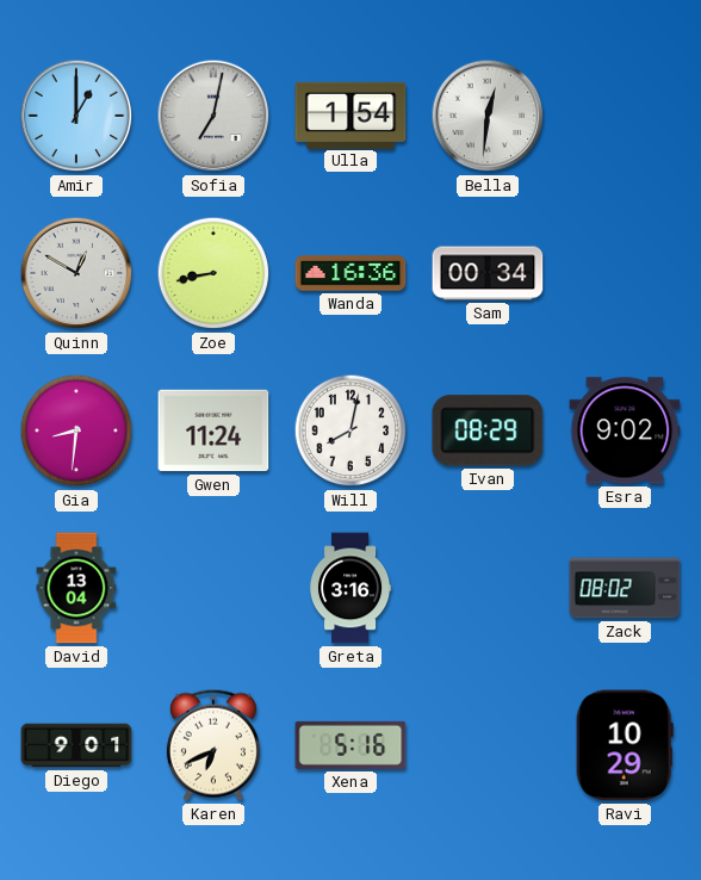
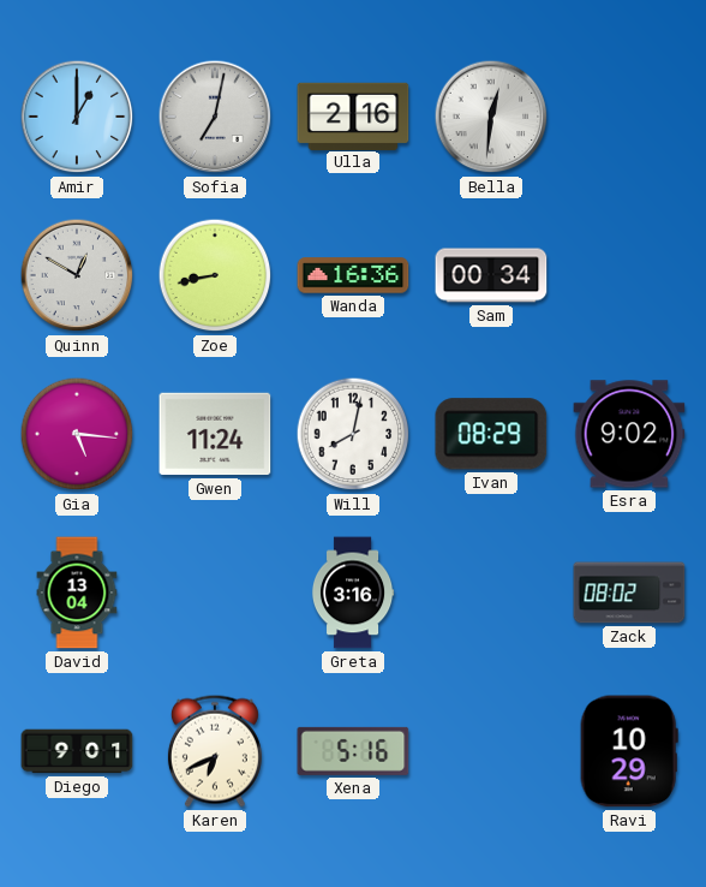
Ulla: 1:54 -> 2:16 (353, 115)
Gia: 8:31 -> 5:16 (77, 434)
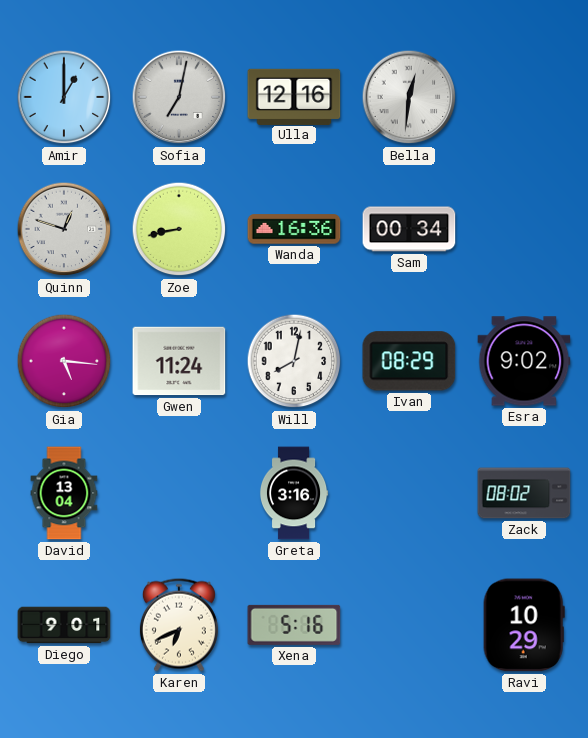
Ulla: 2:16 -> 12:16 (294, 96)
Quinn: 12:50 -> 12:48 (64, 229)
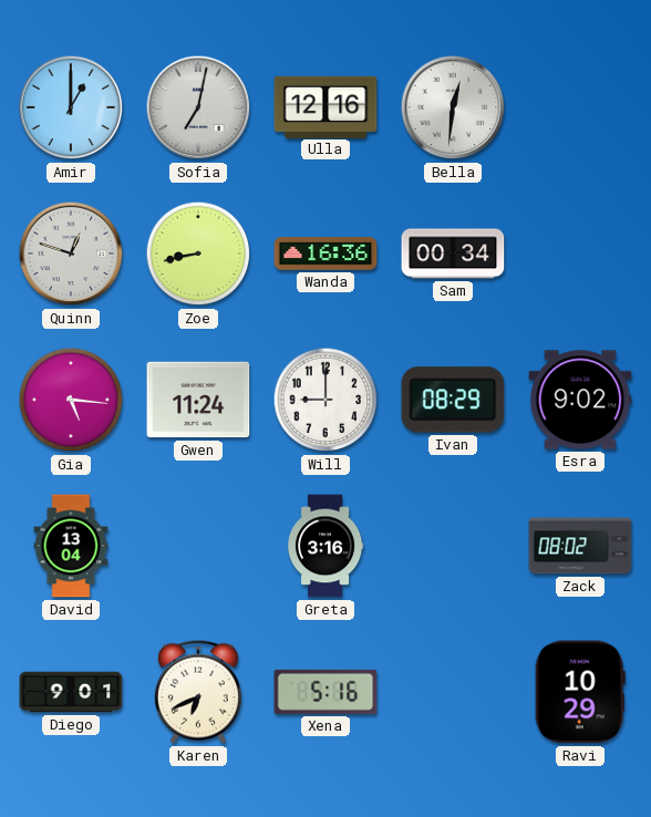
Will: 8:02 -> 9:00 (325, 400)
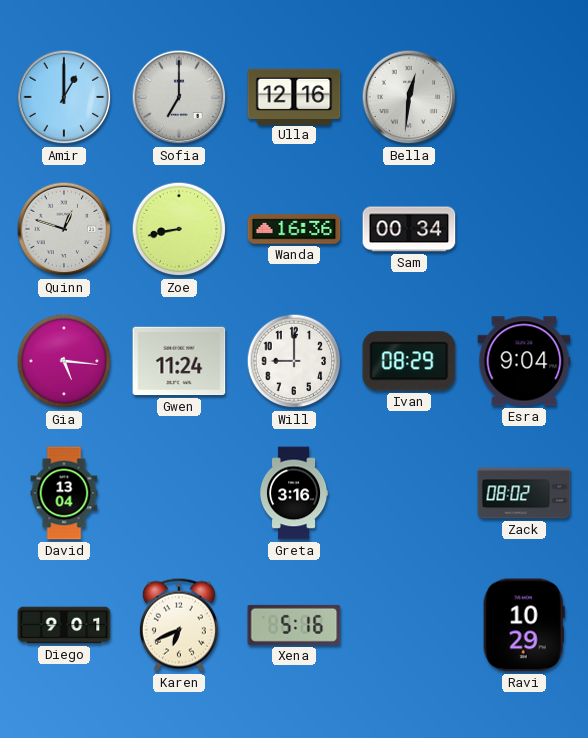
Sofia: 7:02 -> 7:00 (179, 97)
Esra: 9:02 -> 9:04 (524, 361)
